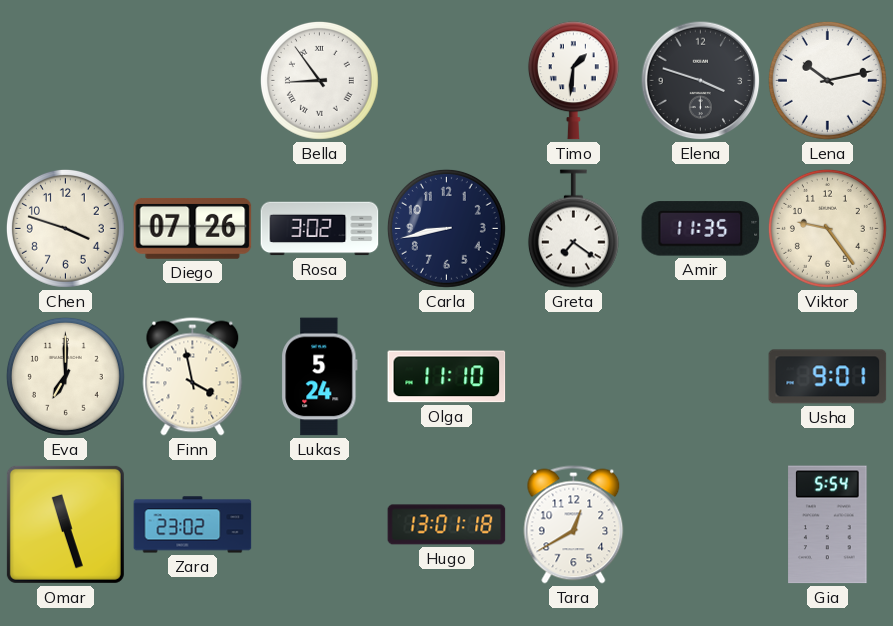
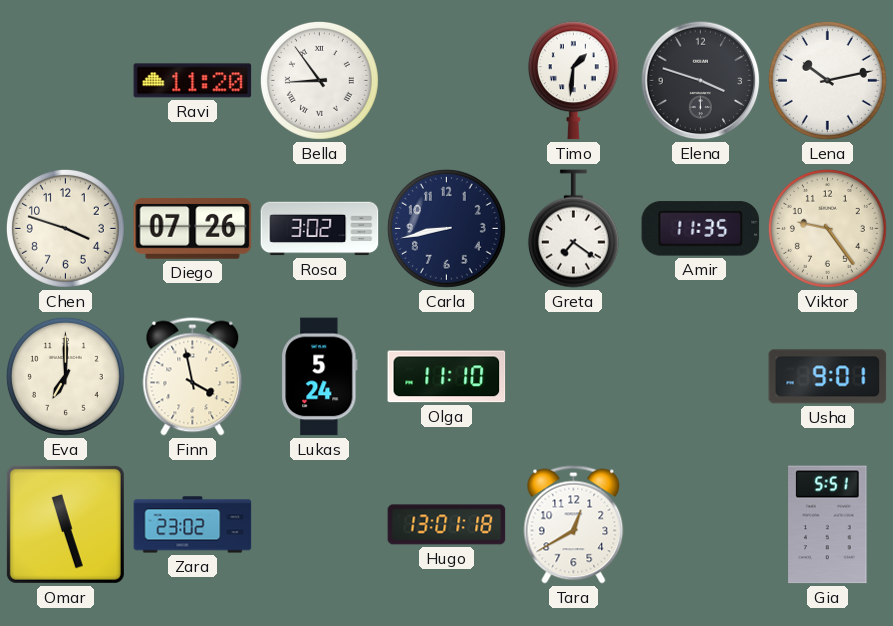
Ravi: none -> 11:20 (193, 81)
Gia: 5:54 -> 5:51 (828, 525)
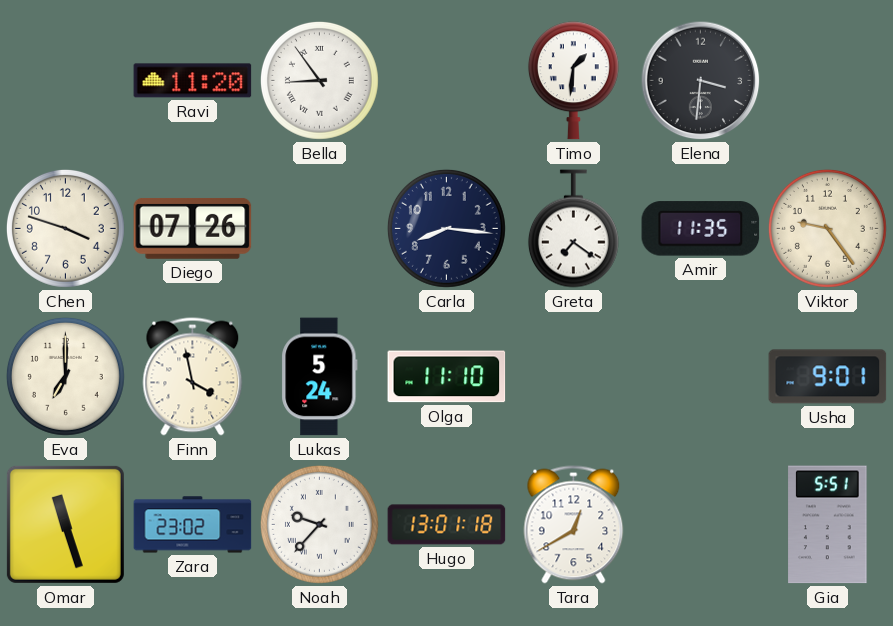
Elena: 3:48 -> 3:31 (701, 81)
Lena: 10:13 -> none (827, 80)
Rosa: 3:02 -> none (320, 229)
Carla: 8:43 -> 8:16 (446, 228)
Noah: none -> 9:37 (319, 524)
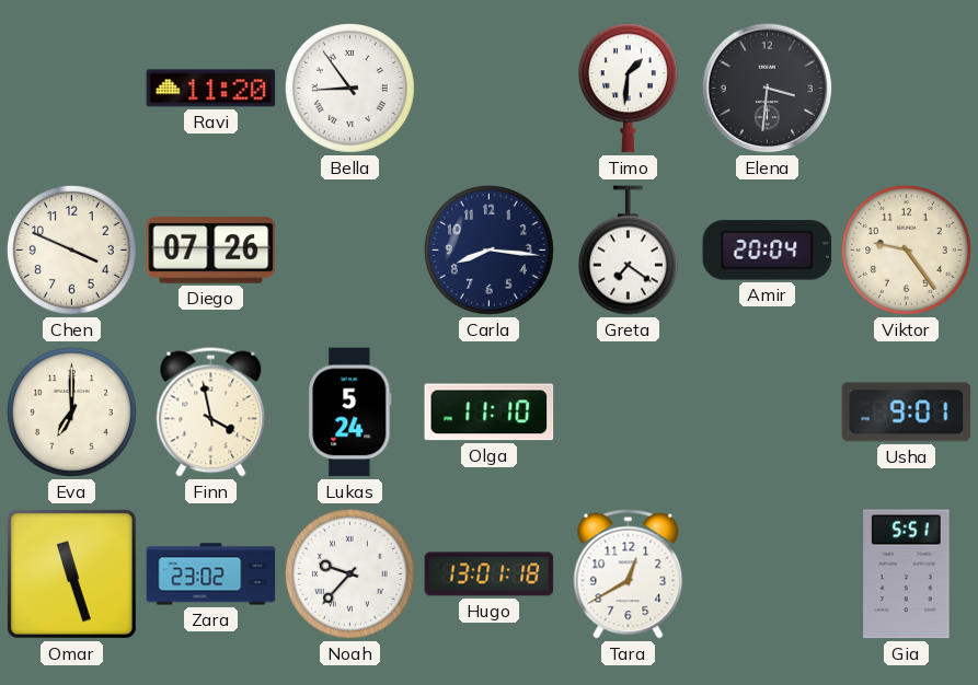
Chen: 3:48 -> 3:49 (71, 249)
Amir: 11:35 -> 20:04 (768, 251)
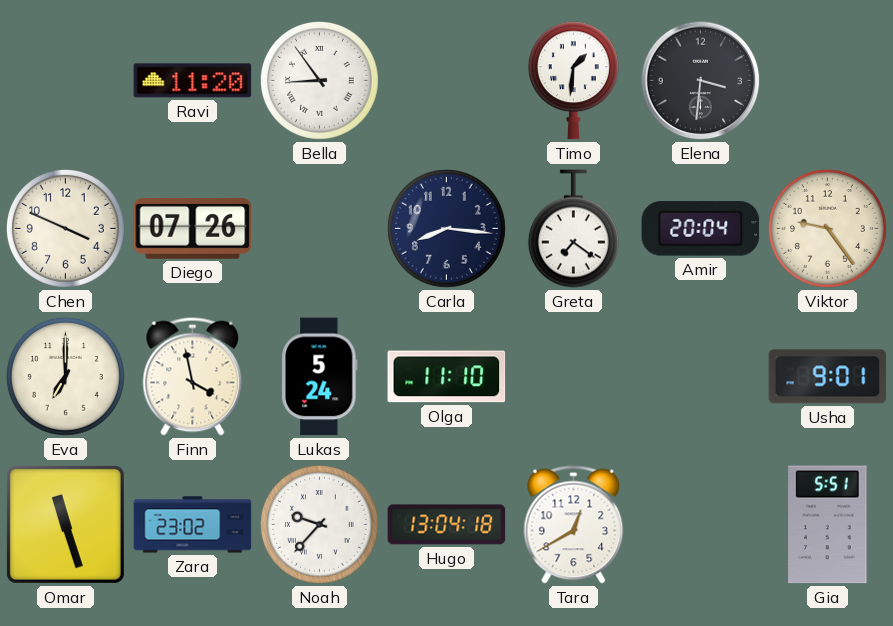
Hugo: 13:01 -> 13:04 (447, 525)
